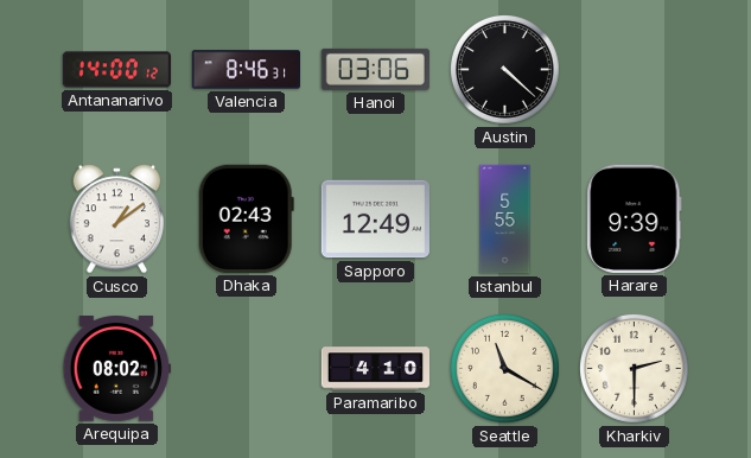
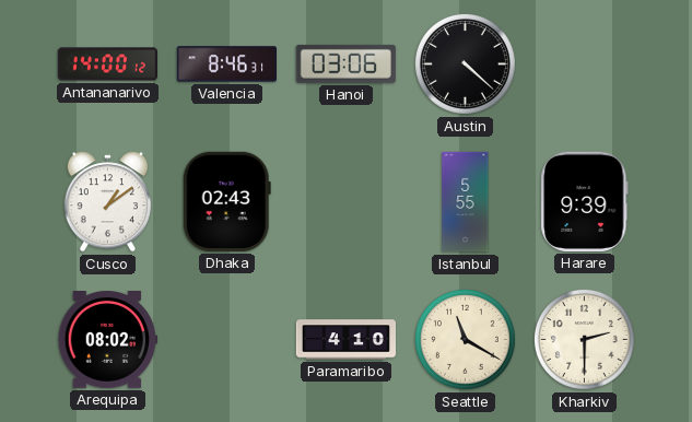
Sapporo: 12:49 -> none (375, 220)
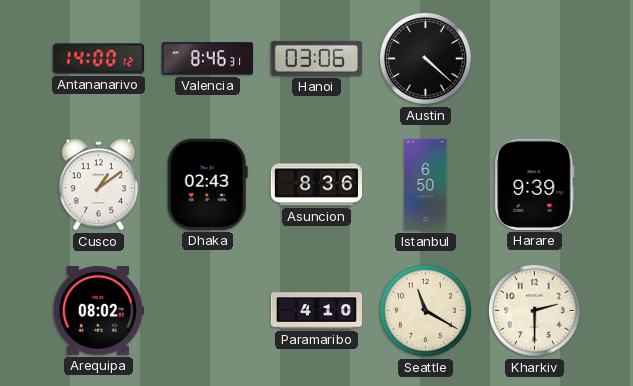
Asuncion: none -> 8:36 (316, 185)
Istanbul: 5:55 -> 6:50 (426, 185)
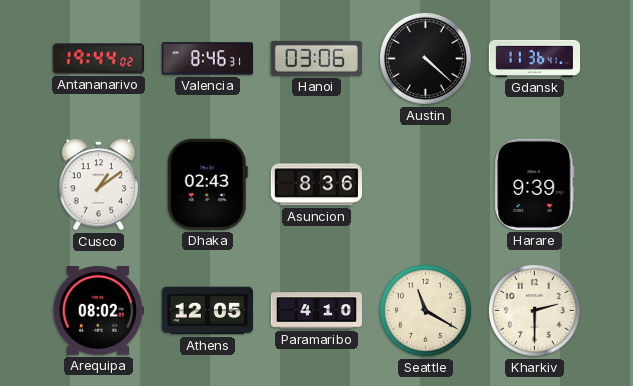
Antananarivo: 14:00 -> 19:44 (98, 59)
Gdansk: none -> 11:36 (535, 58)
Istanbul: 6:50 -> none (426, 185)
Athens: none -> 12:05 (207, 311)
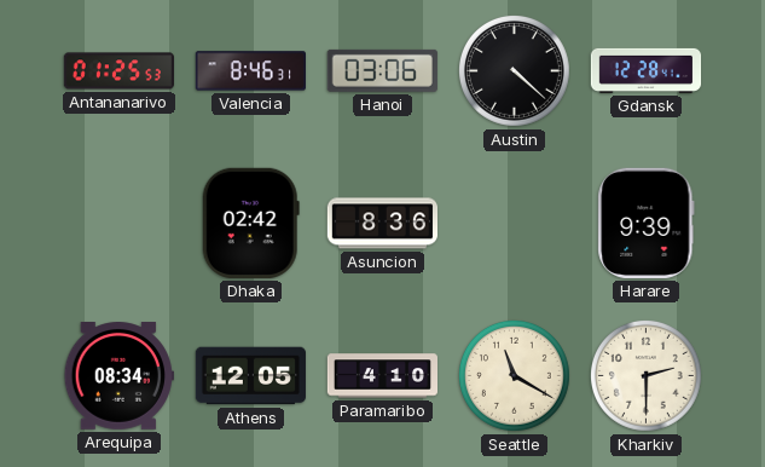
Antananarivo: 19:44 -> 01:25 (118, 71)
Gdansk: 11:36 -> 12:28 (647, 70)
Cusco: 1:09 -> none (99, 185)
Dhaka: 02:43 -> 02:42 (250, 223)
Arequipa: 08:02 -> 08:34 (118, 376)
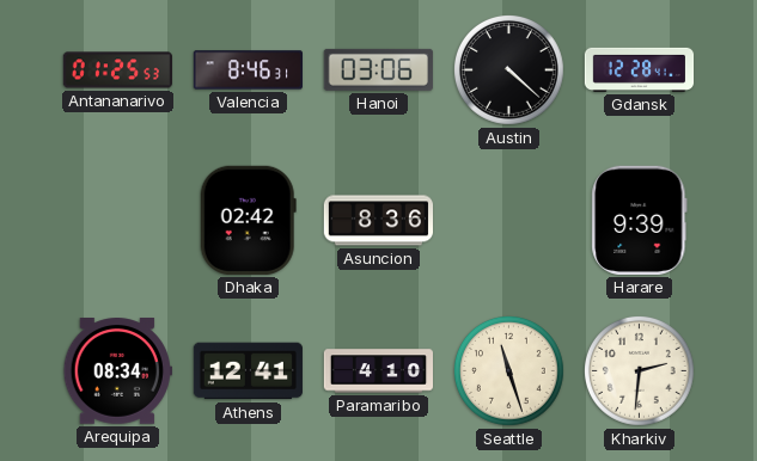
Athens: 12:05 -> 12:41 (248, 371)
Seattle: 11:20 -> 11:27 (508, 370)
Kharkiv: 2:30 -> 2:31 (639, 370)
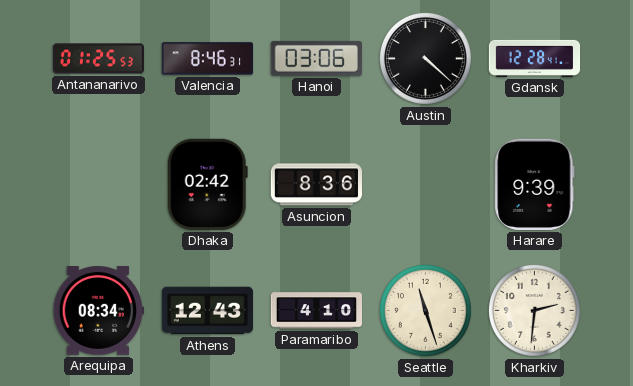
Athens: 12:41 -> 12:43 (207, 311)
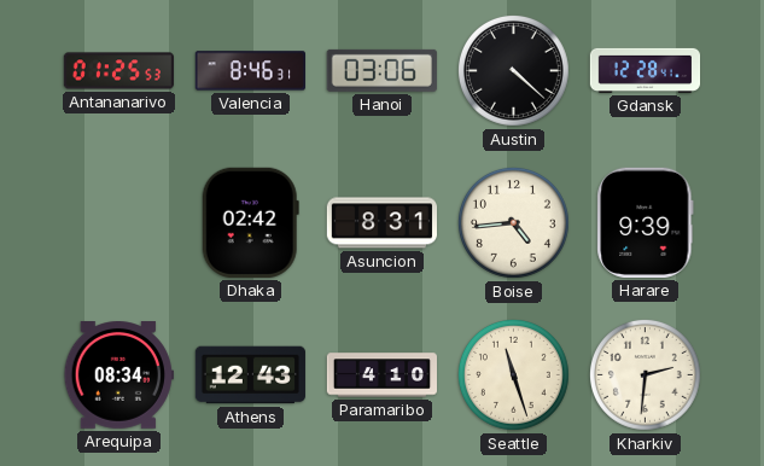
Asuncion: 8:36 -> 8:31 (381, 223)
Boise: none -> 4:44 (513, 222)
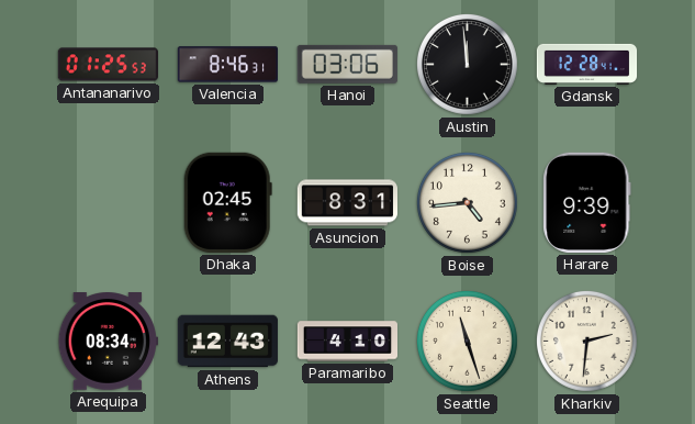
Austin: 4:22 -> 11:59 (467, 64)
Dhaka: 02:42 -> 02:45 (227, 202)
